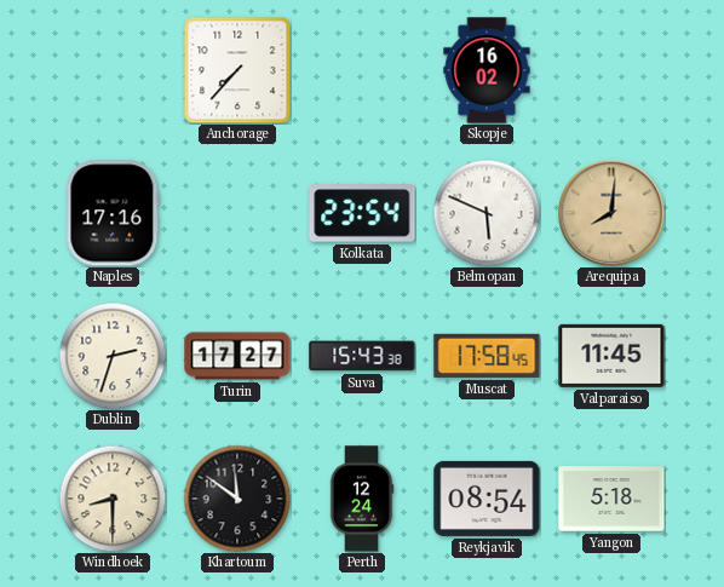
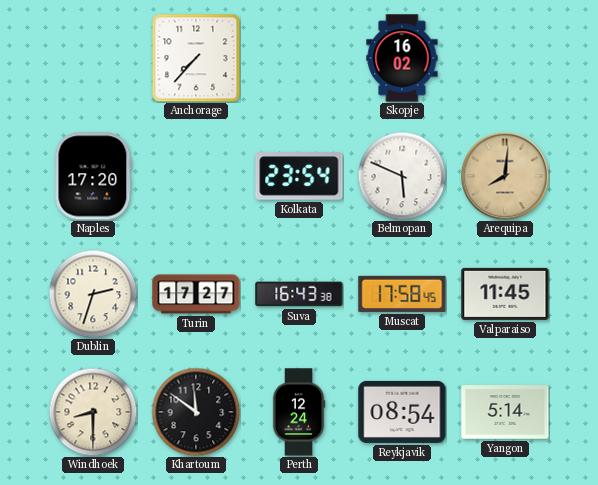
Naples: 17:16 -> 17:20 (93, 176)
Suva: 15:43 -> 16:43 (299, 294)
Yangon: 5:18 -> 5:14 (505, 412)
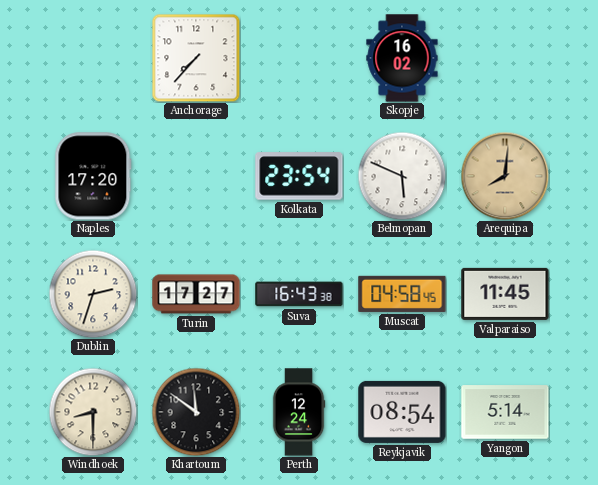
Muscat: 17:58 -> 04:58 (402, 294)
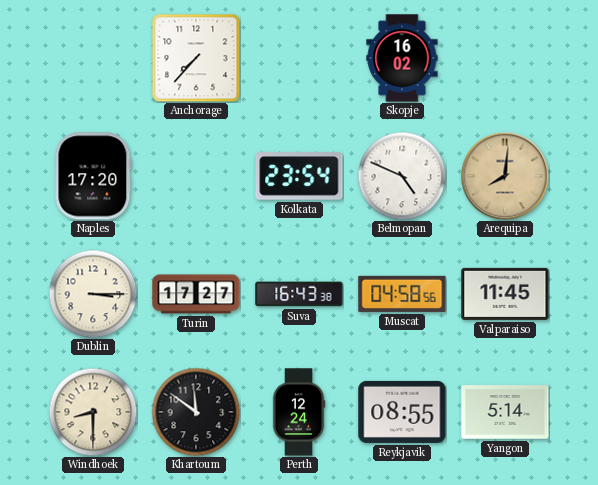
Belmopan: 5:49 -> 4:49 (402, 176)
Dublin: 2:33 -> 3:15 (93, 294)
Muscat: 04:58:45 -> 04:58:56 (402, 294)
Reykjavik: 08:54 -> 08:55 (402, 412)
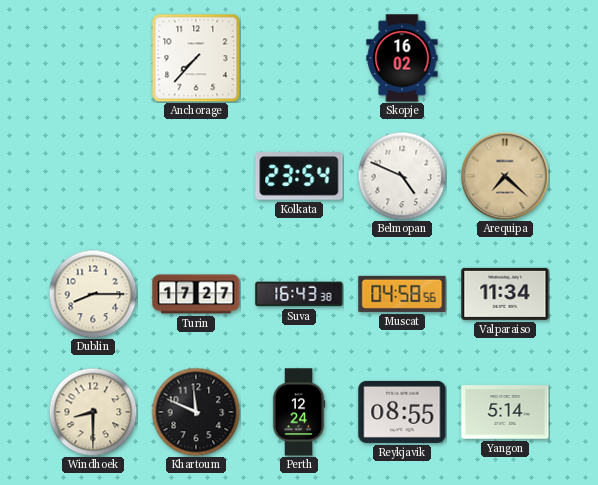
Naples: 17:20 -> none (93, 176)
Arequipa: 8:01 -> 7:22 (505, 176)
Dublin: 3:15 -> 8:15 (93, 294)
Valparaiso: 11:45 -> 11:34 (505, 294)
Khartoum: 11:51 -> 11:49 (196, 412)
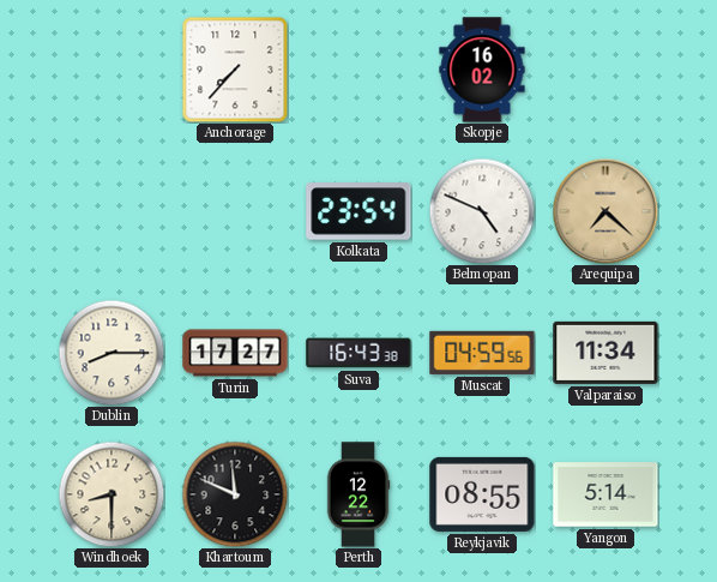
Muscat: 04:58 -> 04:59 (482, 353)
Perth: 12:24 -> 12:22 (358, 494)
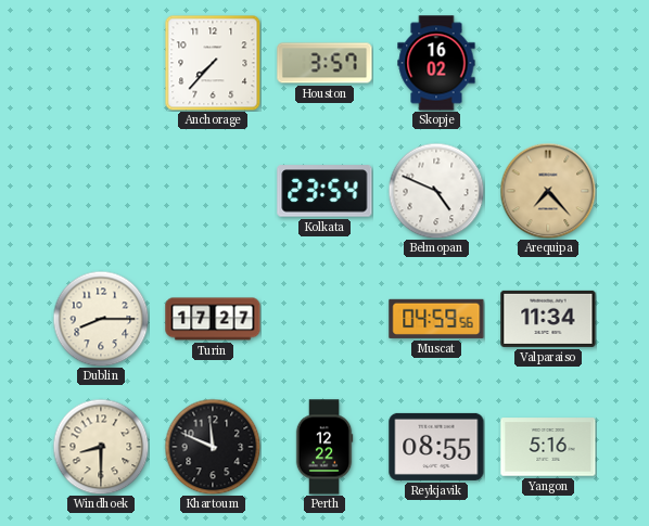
Houston: none -> 3:57 (324, 63)
Arequipa: 7:22 -> 7:23 (548, 191)
Suva: 16:43 -> none (358, 353)
Yangon: 5:14 -> 5:16 (548, 447)
